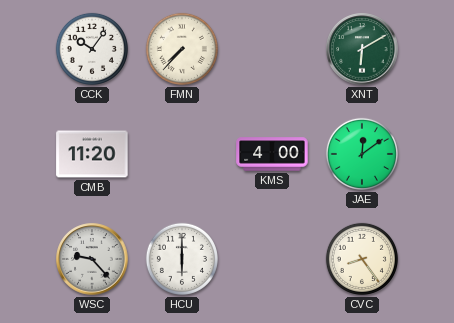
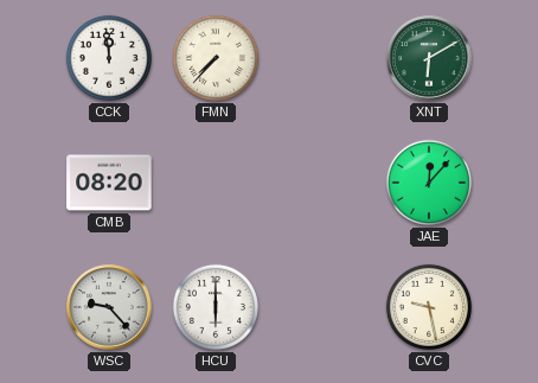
CCK: 10:06 -> 11:59 (109, 58)
CMB: 11:20 -> 08:20 (109, 183)
KMS: 4:00 -> none (272, 154)
JAE: 12:09 -> 12:07 (429, 183)
CVC: 8:24 -> 9:28 (429, 307)
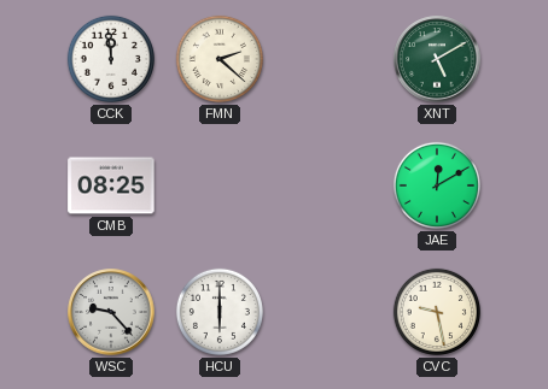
FMN: 7:37 -> 2:22 (220, 59)
XNT: 6:10 -> 5:10 (437, 59)
CMB: 08:20 -> 08:25 (111, 185)
JAE: 12:07 -> 12:10 (437, 185)
